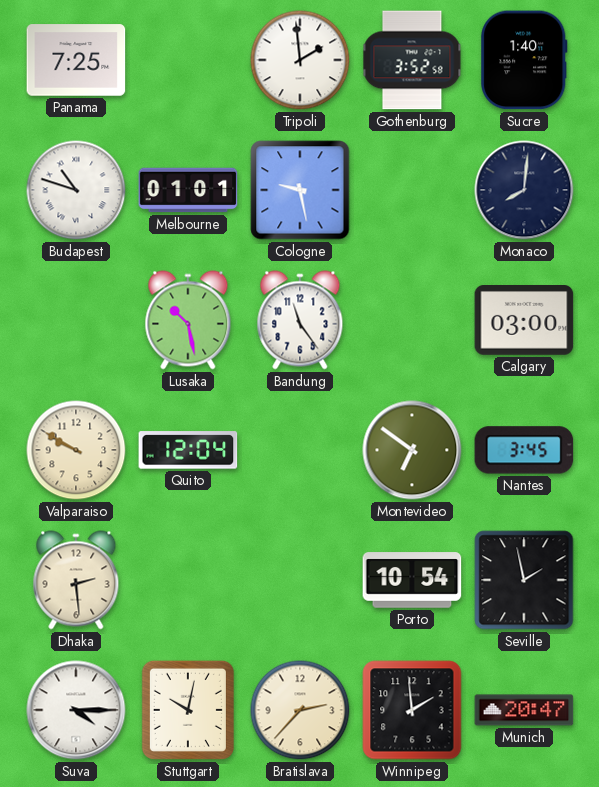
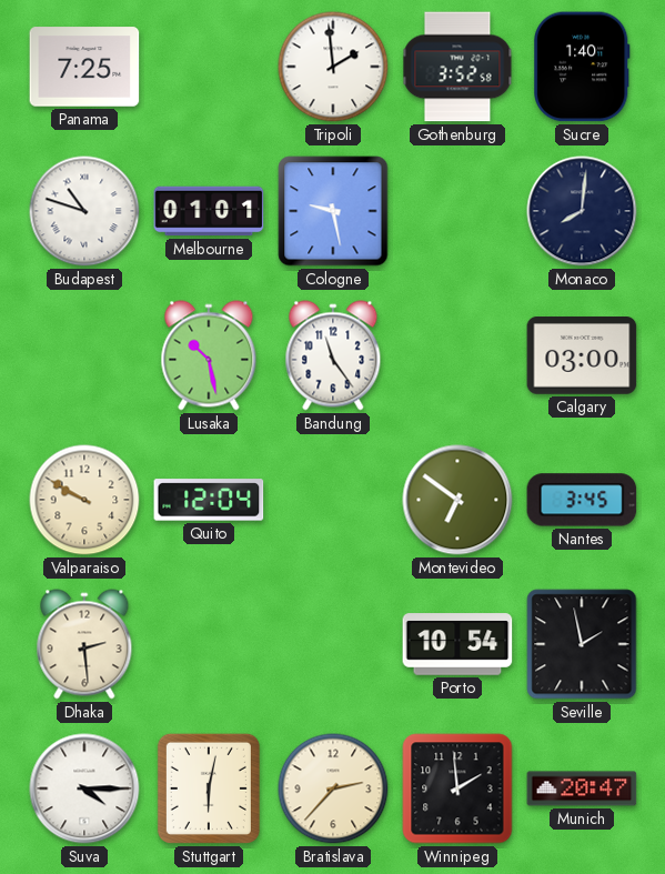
Stuttgart: 10:02 -> 6:02 (209, 788)
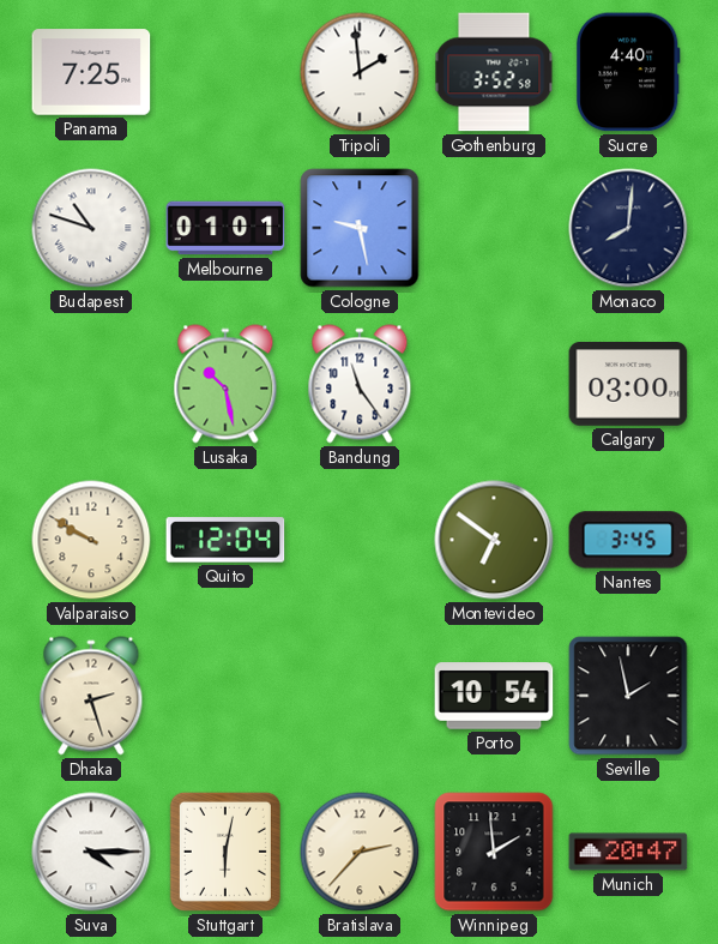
Sucre: 1:40 -> 4:40 (628, 72)
Dhaka: 2:29 -> 2:27 (91, 696)
